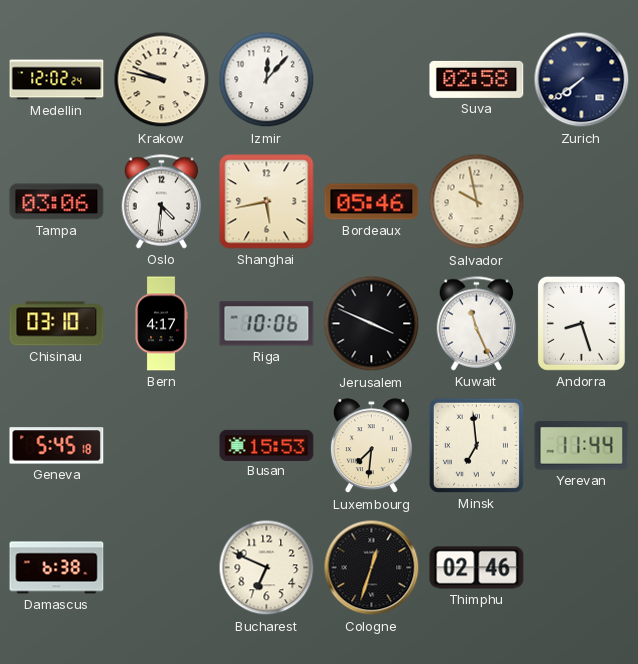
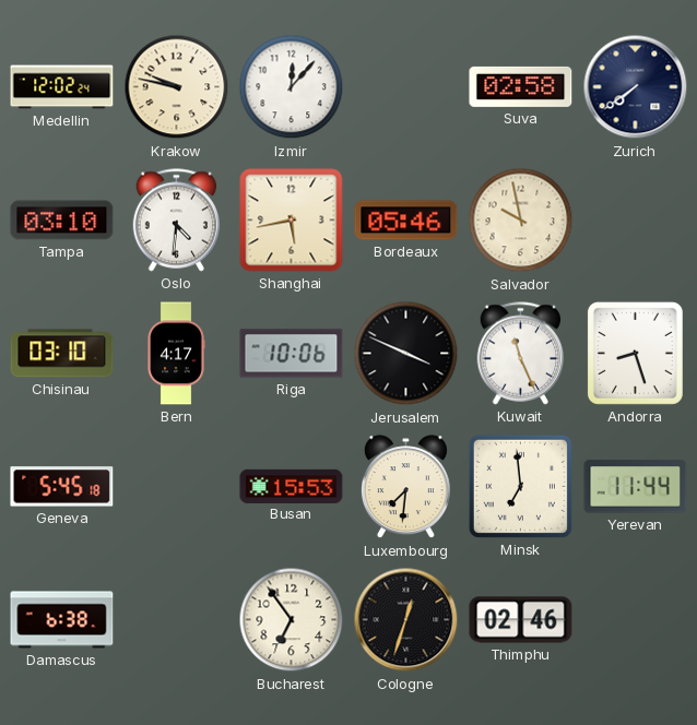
Tampa: 03:06 -> 03:10 (62, 221)
Bucharest: 6:49 -> 6:54 (292, 620)
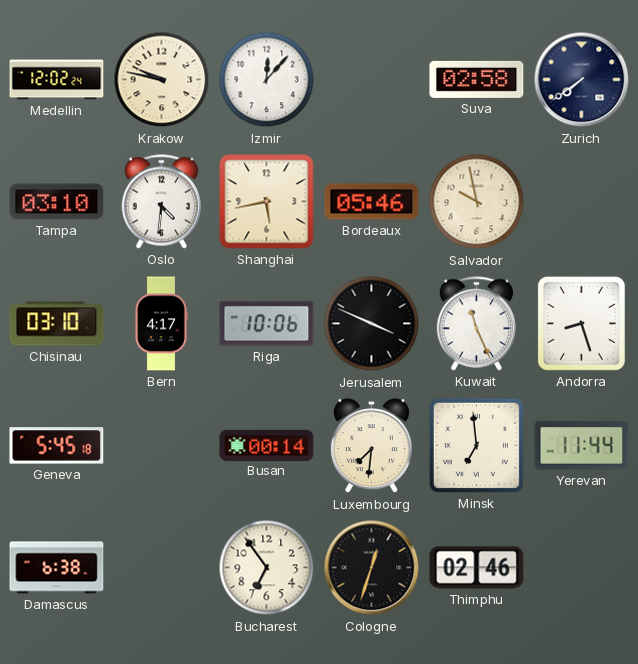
Busan: 15:53 -> 00:14 (267, 445)
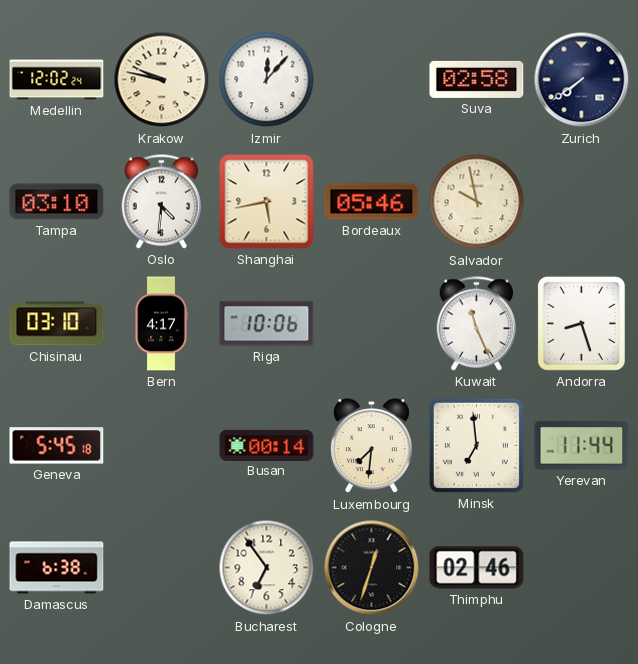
Jerusalem: 3:49 -> none (372, 324)
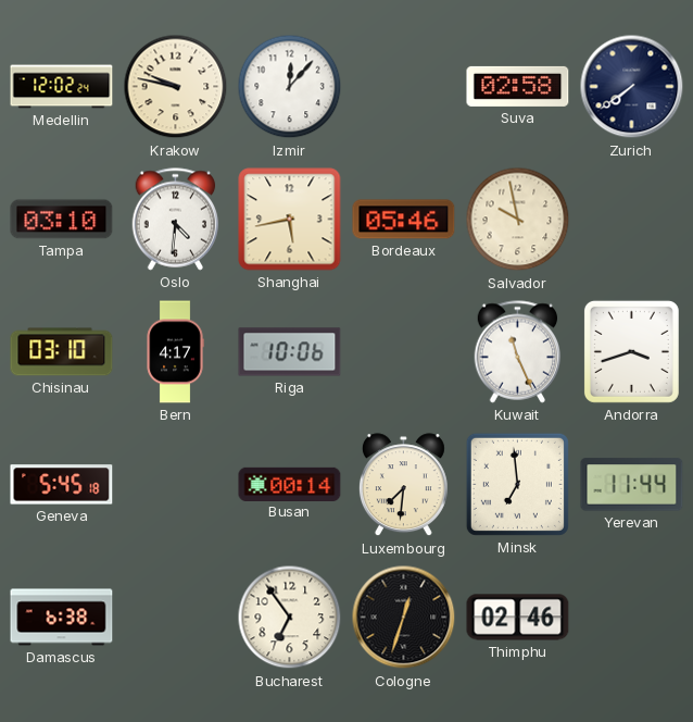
Andorra: 8:27 -> 3:42 (631, 351)
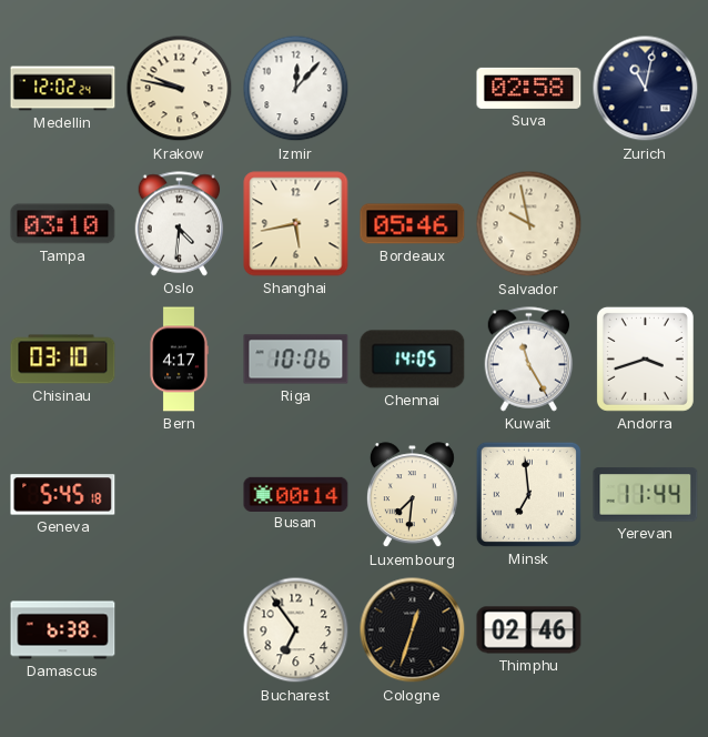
Zurich: 7:39 -> 11:02 (646, 89)
Chennai: none -> 14:05 (413, 360)
Kuwait: 11:26 -> 11:25 (529, 360)
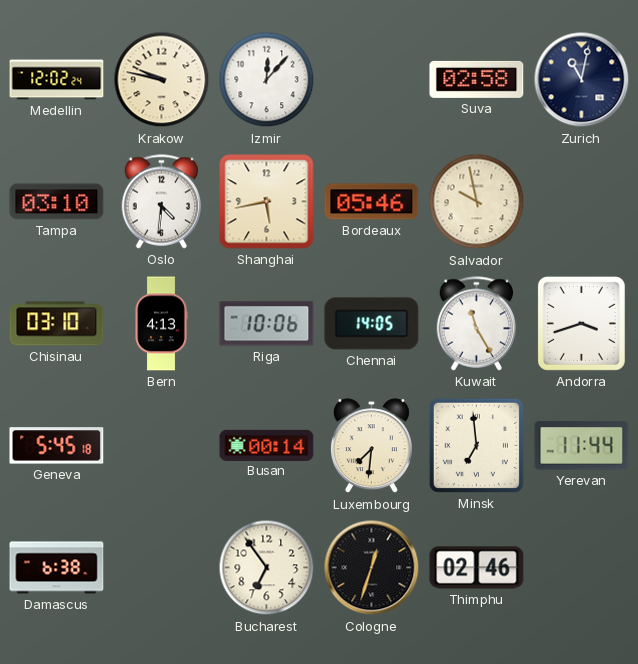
Bern: 4:17 -> 4:13 (161, 324)
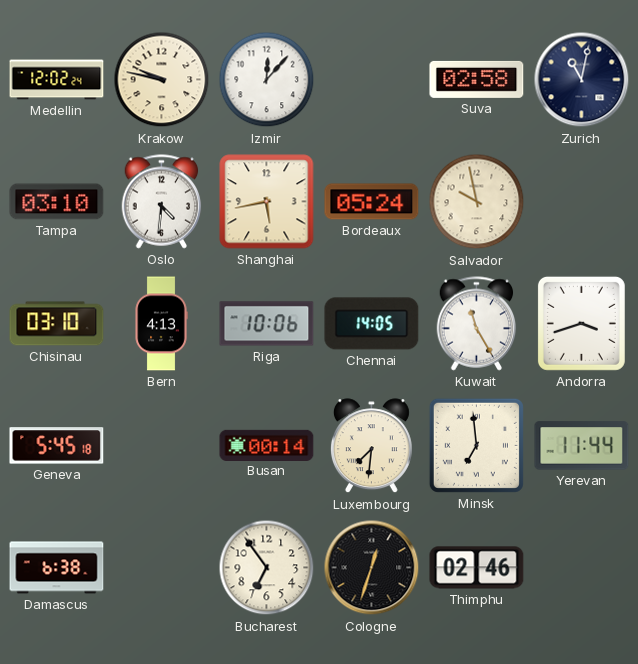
Bordeaux: 05:46 -> 05:24 (372, 202)
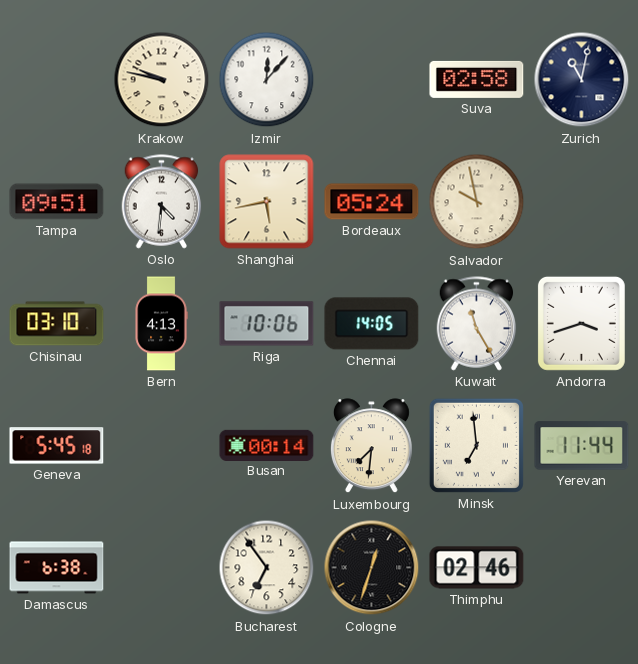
Medellin: 12:02 -> none (57, 80)
Tampa: 03:10 -> 09:51 (57, 202)
